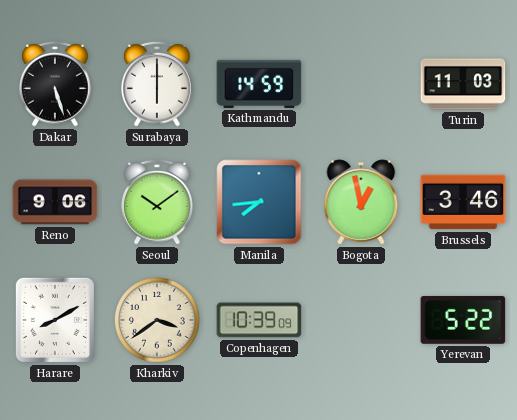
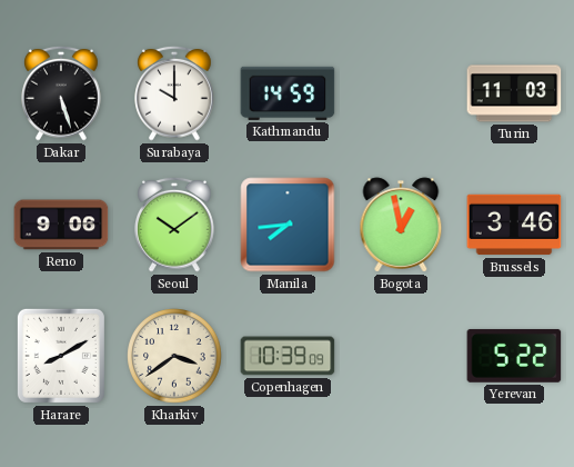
Surabaya: 6:00 -> 10:00 (174, 93)
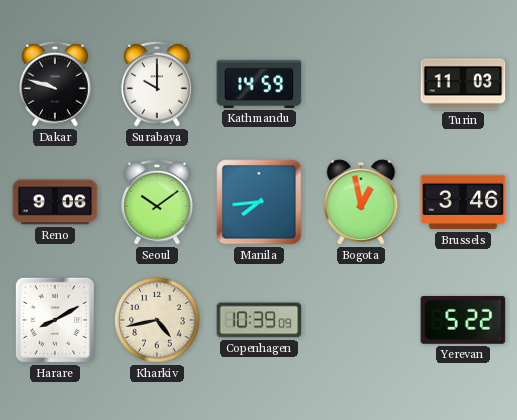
Dakar: 5:27 -> 9:48 (55, 84)
Kharkiv: 3:39 -> 4:43 (157, 320)
